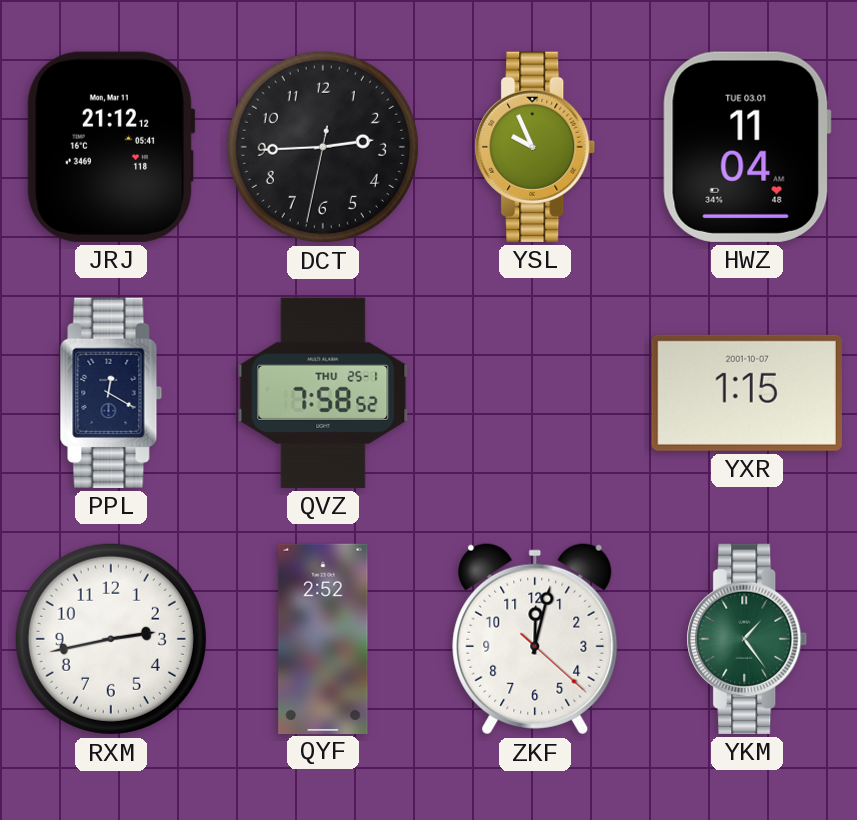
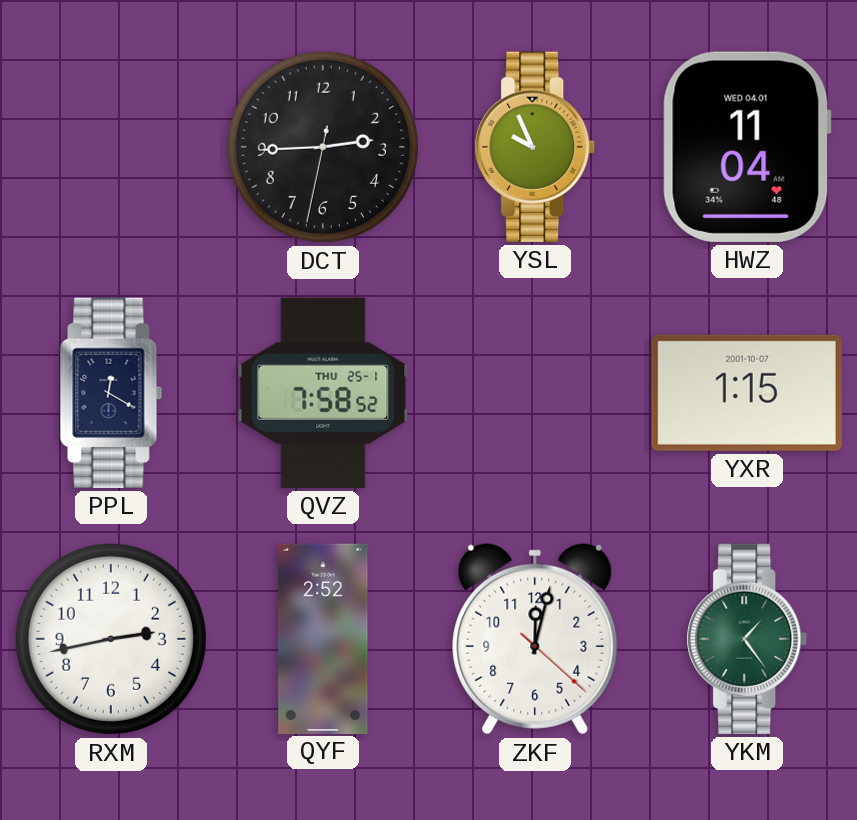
JRJ: 21:12 -> none (111, 147)
HWZ date: TUE 03.01 -> WED 04.01 (747, 147)
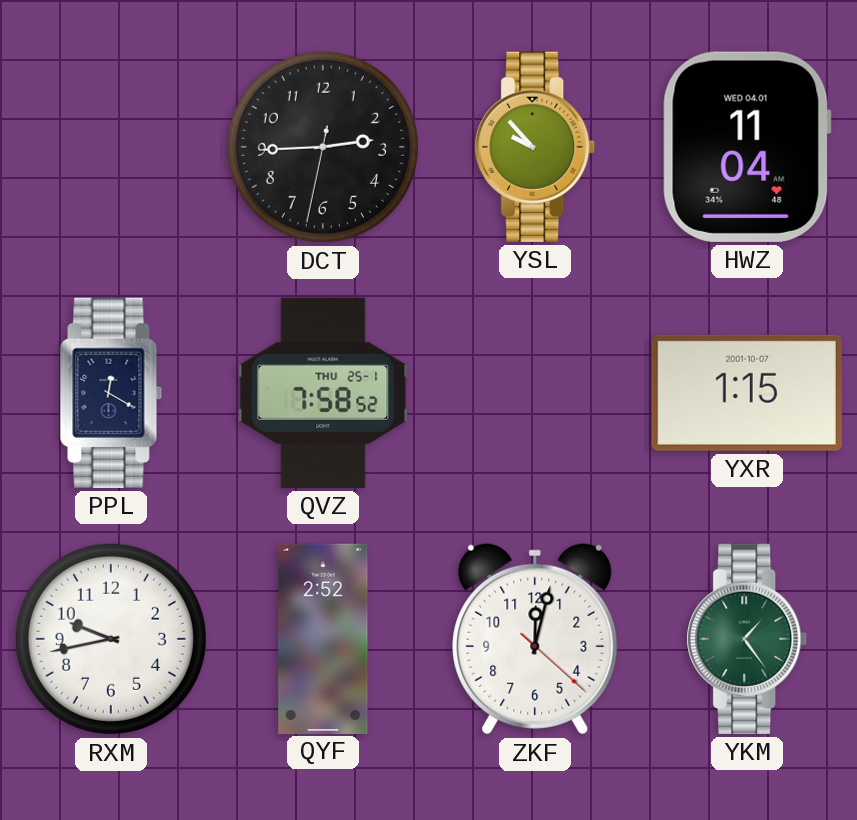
YSL: 9:56 -> 9:53 (535, 147)
RXM: 2:43 -> 9:43 (111, 639)
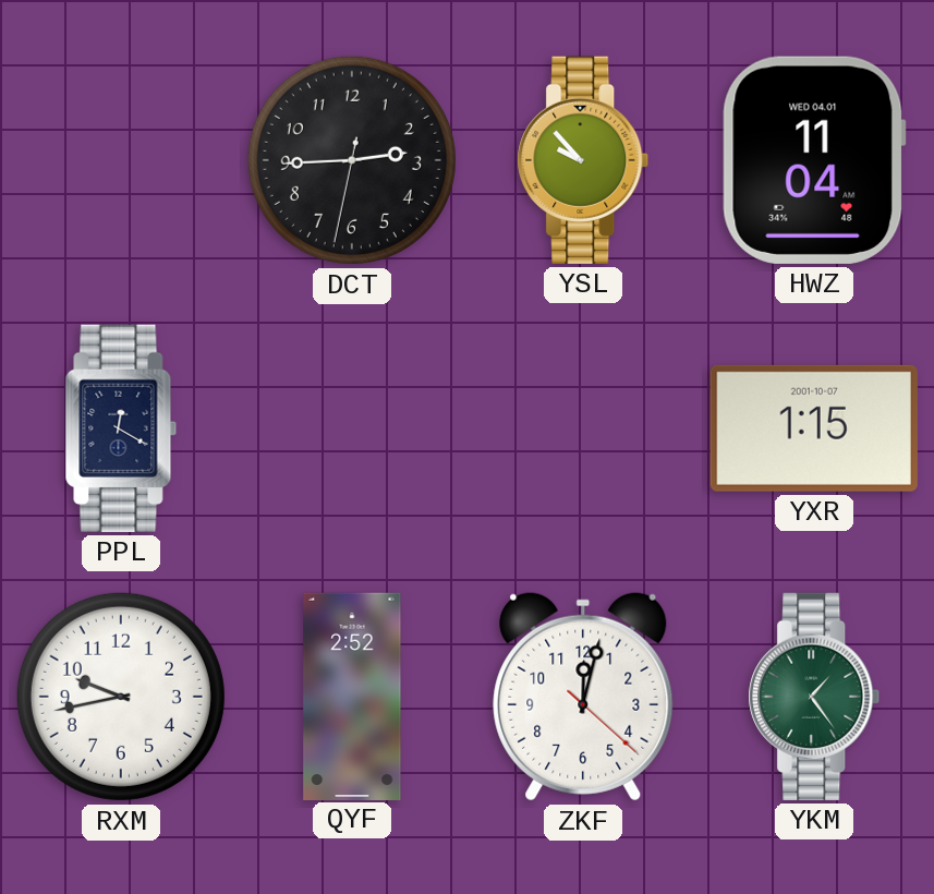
QVZ: 7:58 -> none (323, 393)
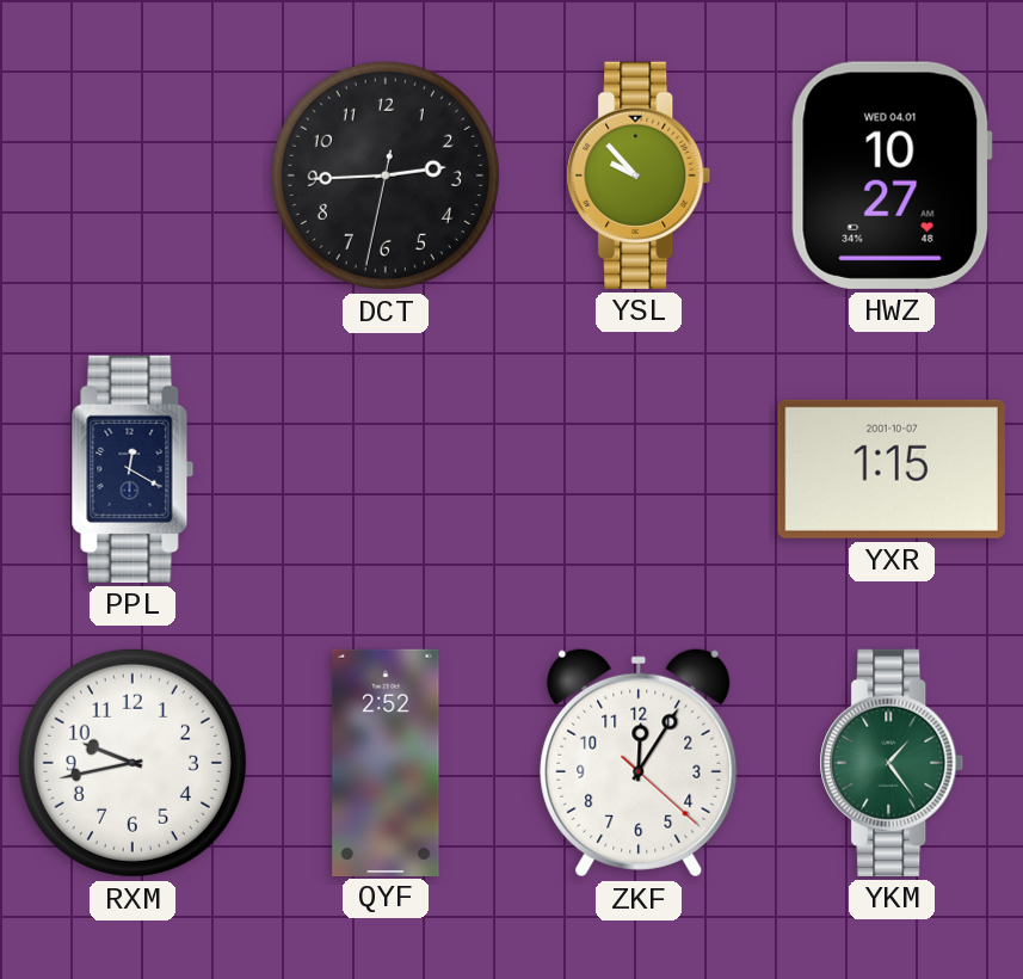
HWZ: 11:04 -> 10:27 (892, 176)
ZKF: 12:02 -> 12:05 (639, 763)
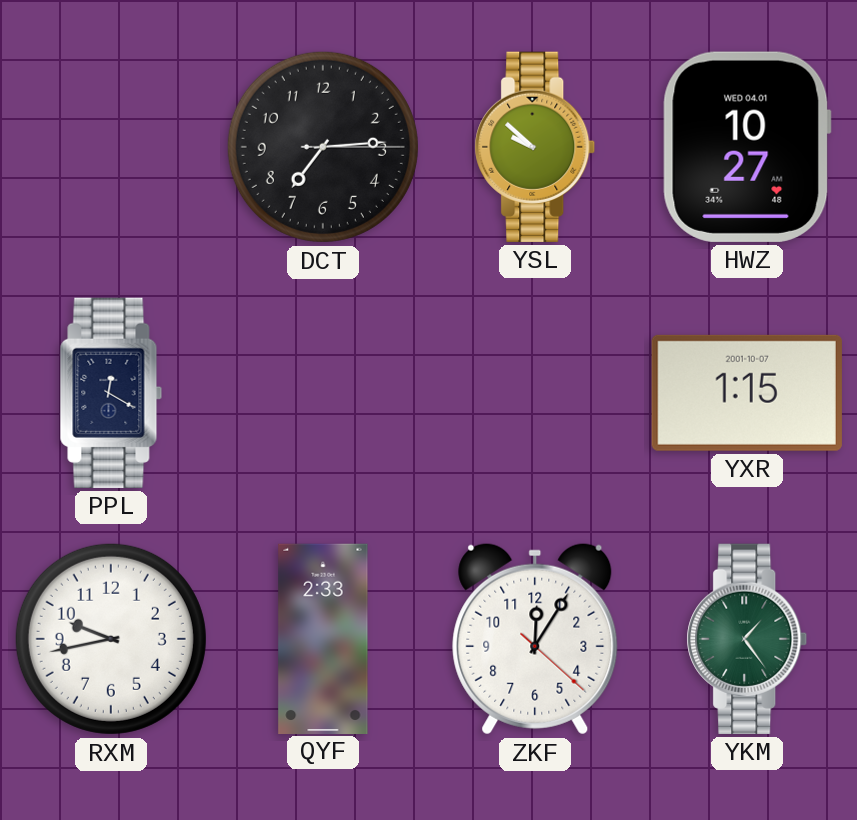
DCT: 2:44 -> 7:14 (323, 147)
YSL: 9:53 -> 9:52 (535, 147)
QYF: 2:52 -> 2:33 (323, 638)
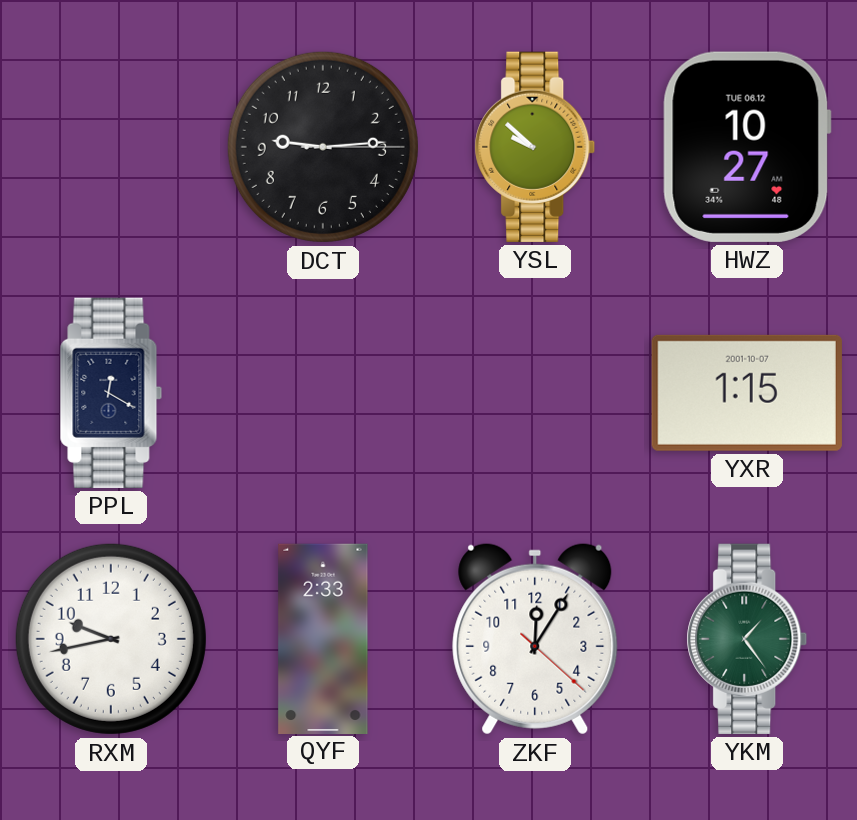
DCT: 7:14 -> 9:14 (323, 147)
HWZ date: WED 04.01 -> TUE 06.12 (747, 147)
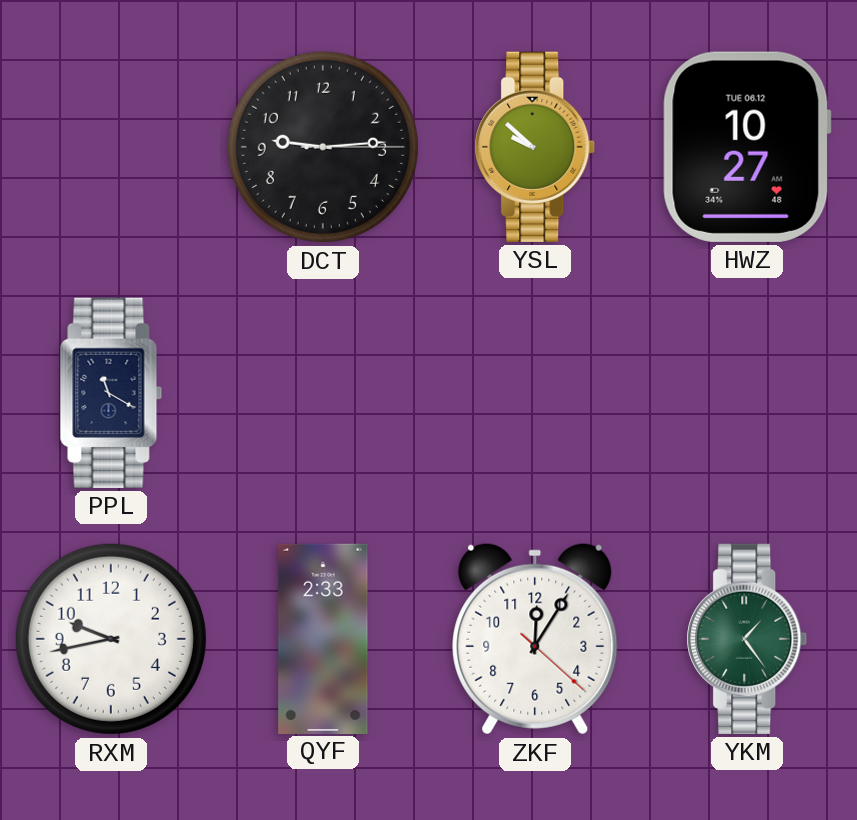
PPL: 12:20 -> 11:20 (111, 393)
YXR: 1:15 -> none (747, 393)
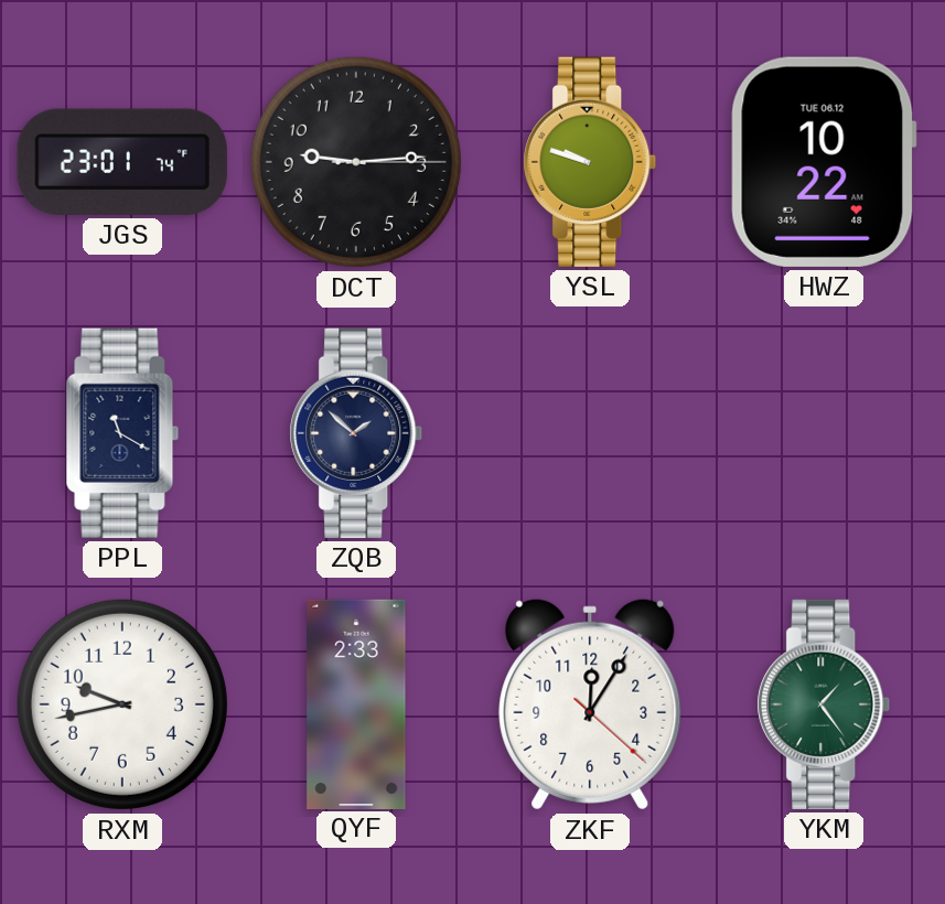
JGS: none -> 23:01 (122, 162)
YSL: 9:52 -> 9:48 (590, 162)
HWZ: 10:27 -> 10:22 (824, 162)
ZQB: none -> 1:52 (356, 433)
